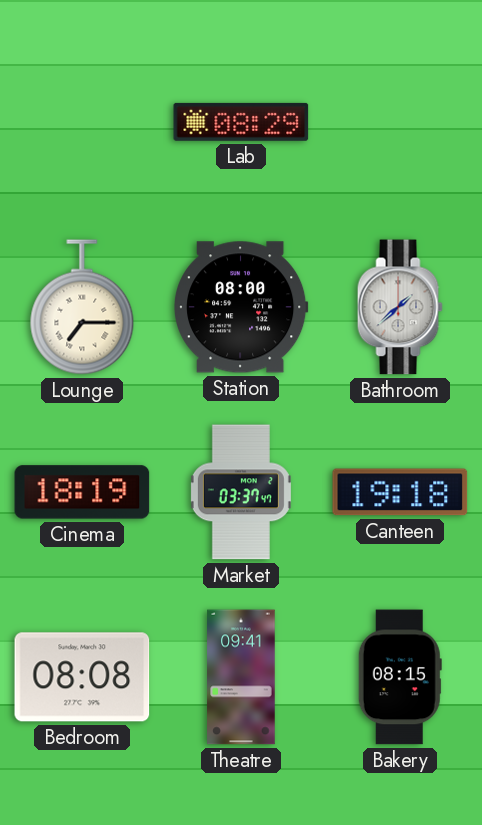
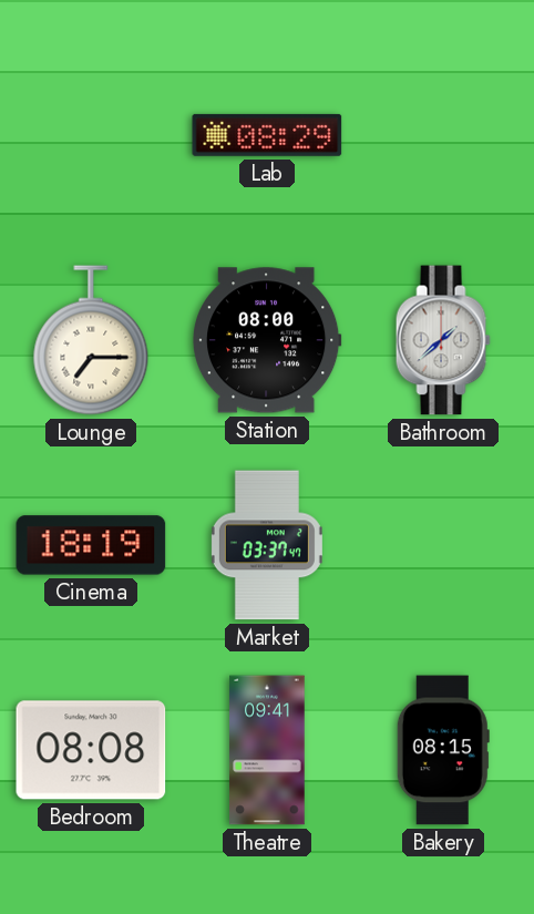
Canteen: 19:18 -> none (400, 492)
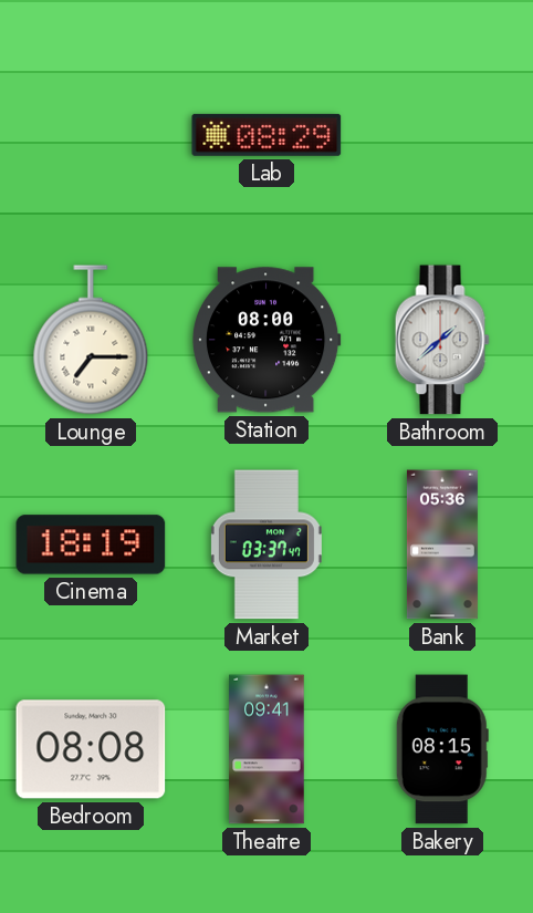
Bank: none -> 05:36 (442, 544)
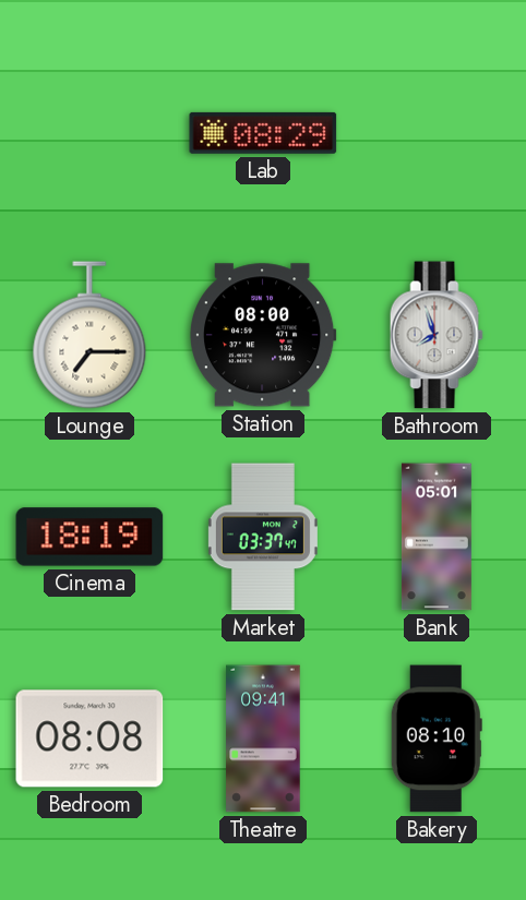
Bathroom: 1:38 -> 7:57 (437, 335)
Bank: 05:36 -> 05:01 (437, 537)
Bakery: 08:15 -> 08:10 (437, 739)
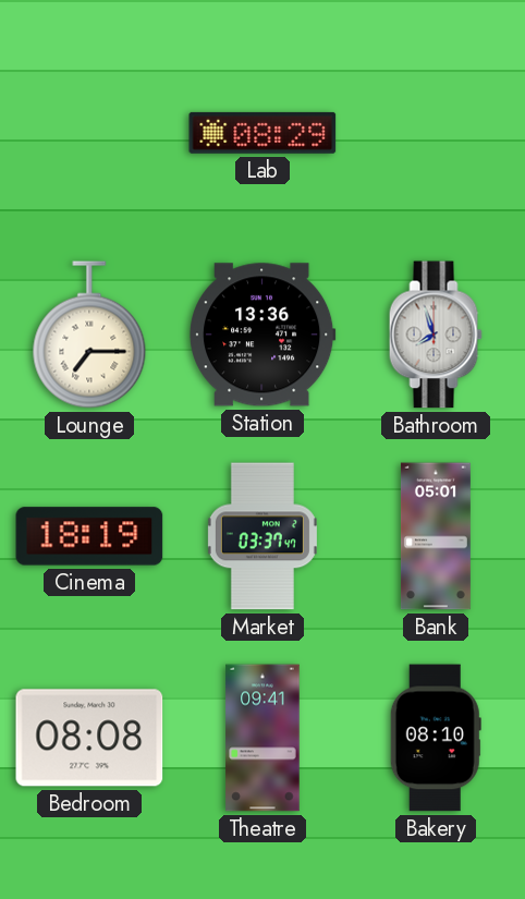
Station: 08:00 -> 13:36 (262, 335)
